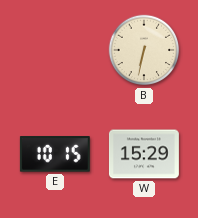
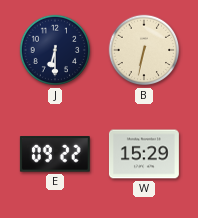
J: none -> 6:30 (55, 50)
E: 10:15 -> 09:22 (55, 154)
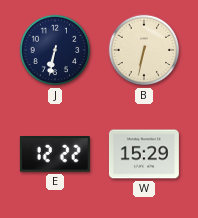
J: 6:30 -> 6:32 (55, 50)
E: 09:22 -> 12:22 (55, 154)
